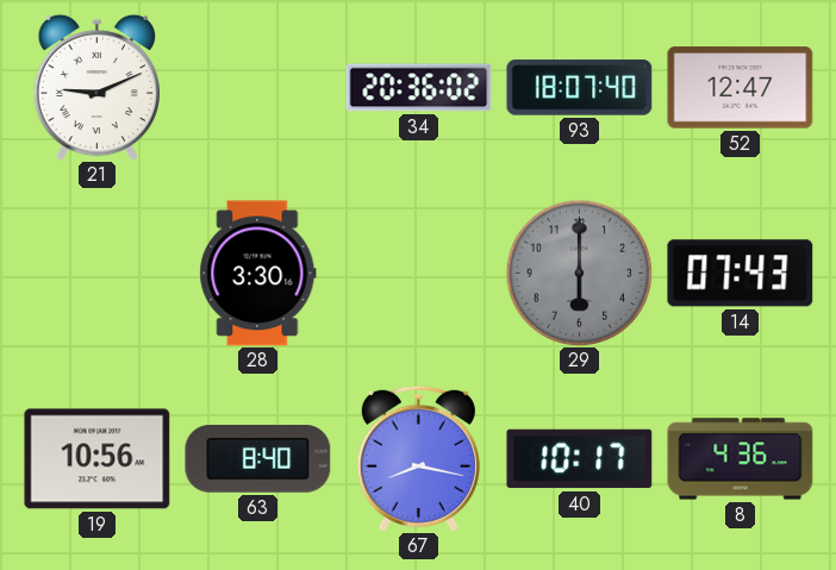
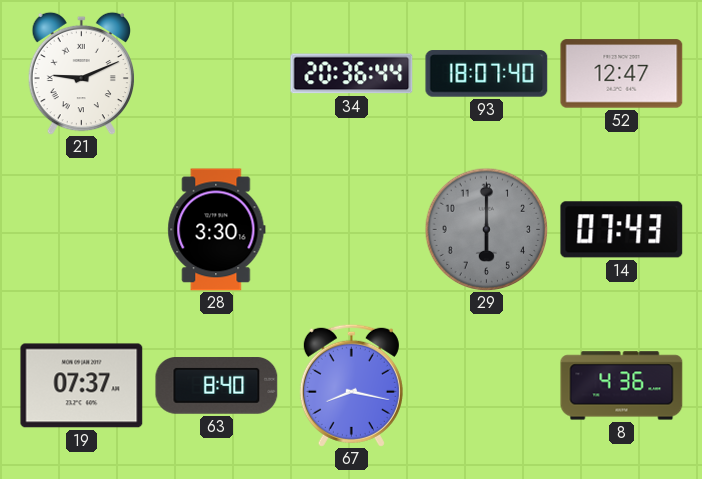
34: 20:36:02 -> 20:36:44 (352, 74)
19: 10:56 -> 07:37 (82, 386)
40: 10:17 -> none (580, 459)
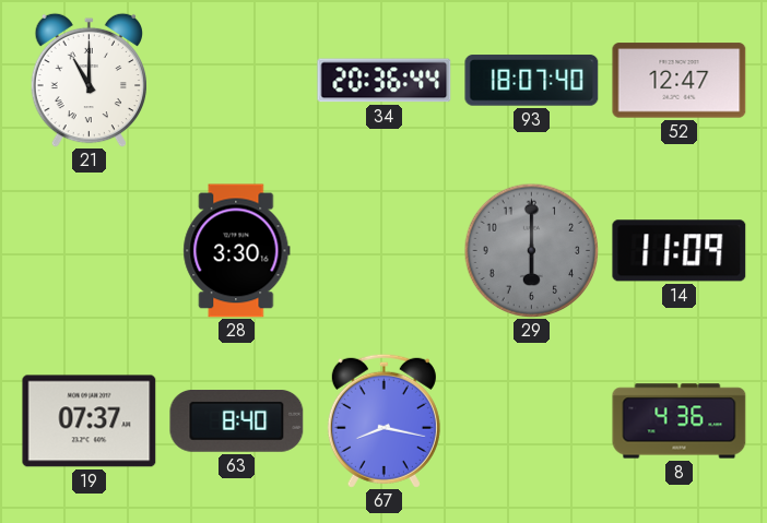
21: 9:11 -> 11:00 (88, 80)
14: 07:43 -> 11:09 (680, 251)
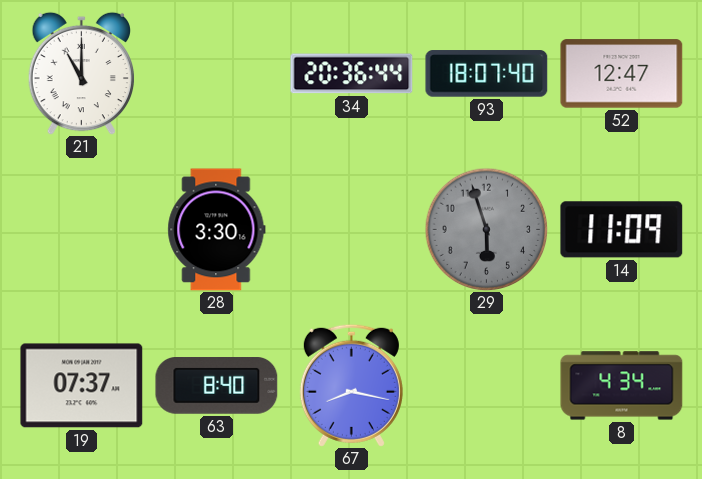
29: 6:00 -> 5:57 (486, 229)
8: 4:36 -> 4:34 (622, 386)
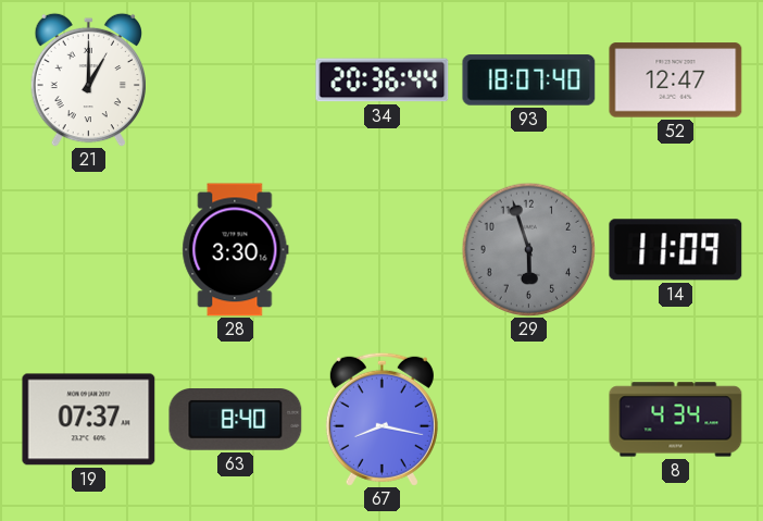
21: 11:00 -> 1:00 (88, 79)
